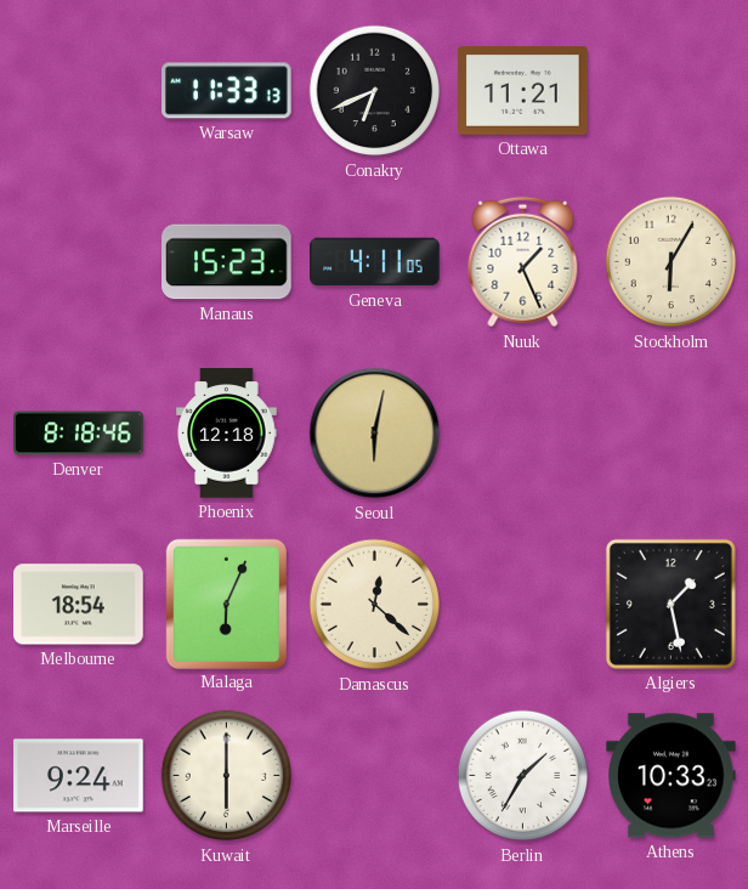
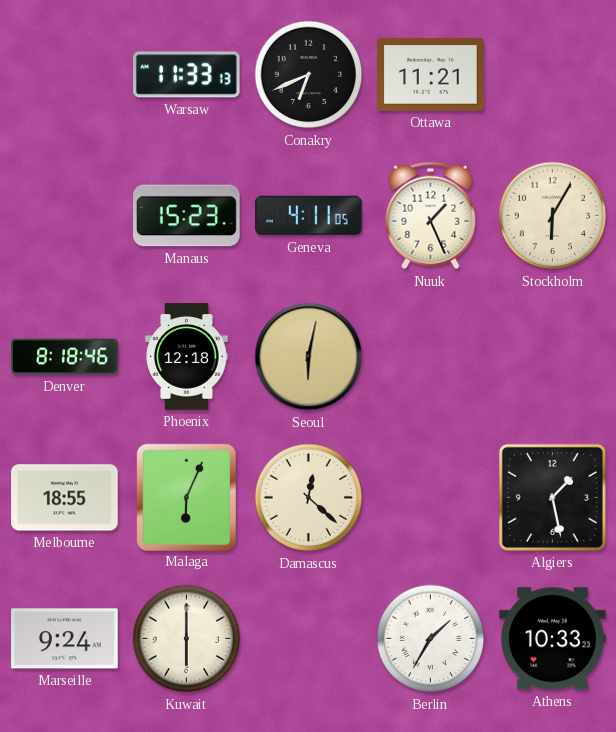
Melbourne: 18:54 -> 18:55 (65, 498)
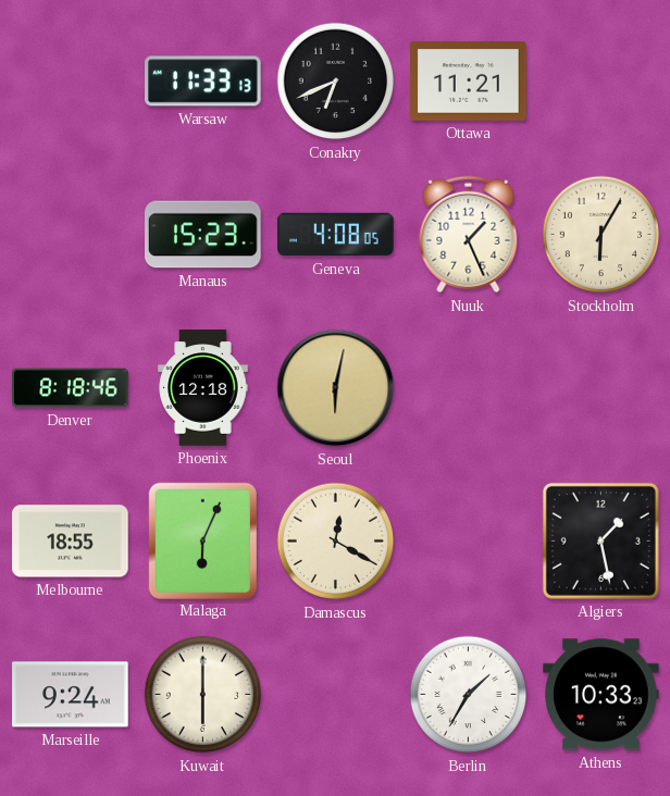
Geneva: 4:11 -> 4:08 (336, 235)
Damascus: 12:22 -> 12:20 (336, 542)
